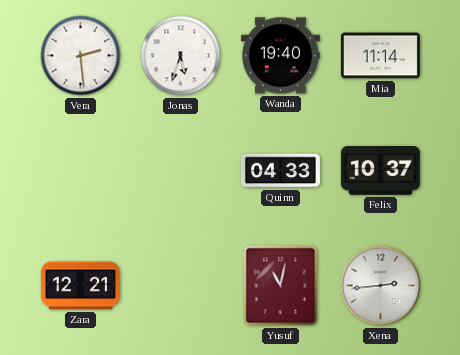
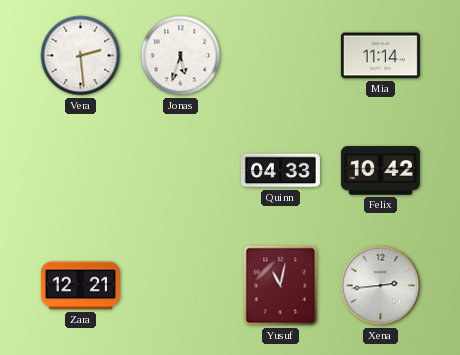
Wanda: 19:40 -> none (280, 56)
Felix: 10:37 -> 10:42 (380, 171)
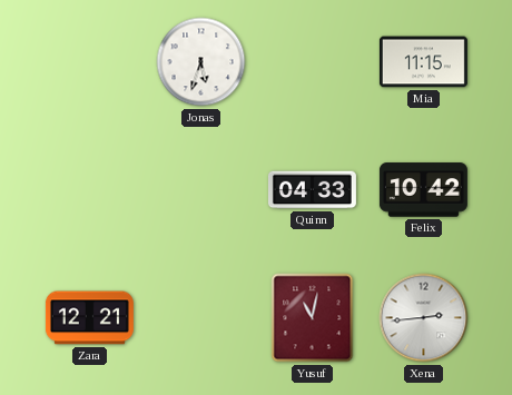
Vera: 2:29 -> none (81, 56)
Mia: 11:14 -> 11:15 (423, 62)
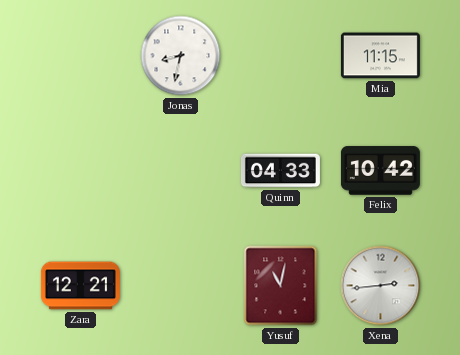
Jonas: 5:33 -> 8:32 (181, 56)
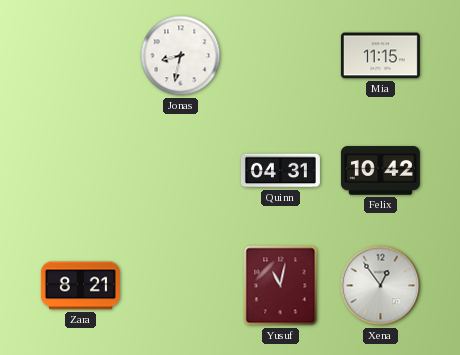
Quinn: 04:33 -> 04:31 (280, 171)
Zara: 12:21 -> 8:21 (80, 286)
Xena: 2:44 -> 12:54 (381, 286)
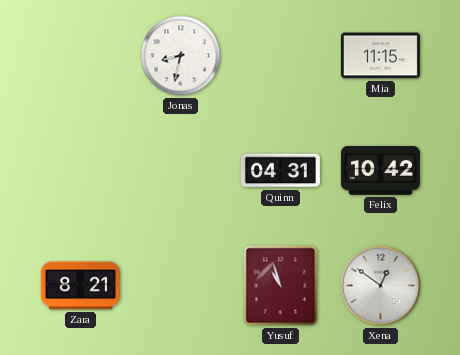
Yusuf: 11:02 -> 10:57 (281, 286)
Xena: 12:54 -> 12:51 (381, 286)
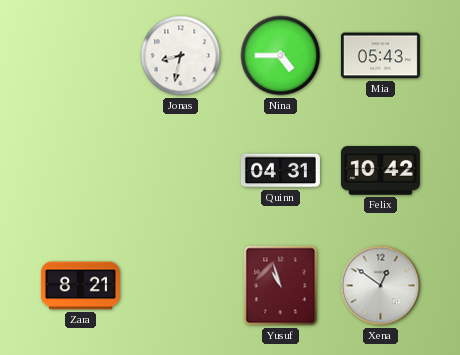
Nina: none -> 4:45 (281, 56)
Mia: 11:15 -> 05:43 (380, 56)
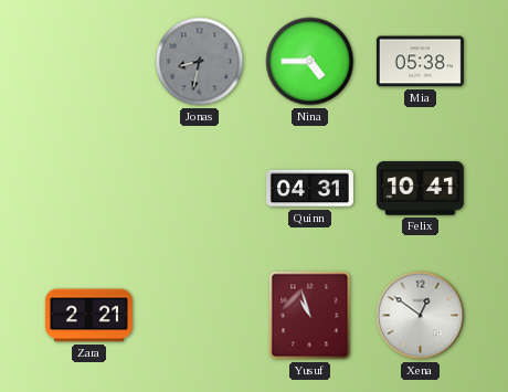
Jonas dial: white -> grey (200, 62)
Mia: 05:43 -> 05:38 (420, 62)
Felix: 10:42 -> 10:41 (420, 189)
Zara: 8:21 -> 2:21 (88, 316)
